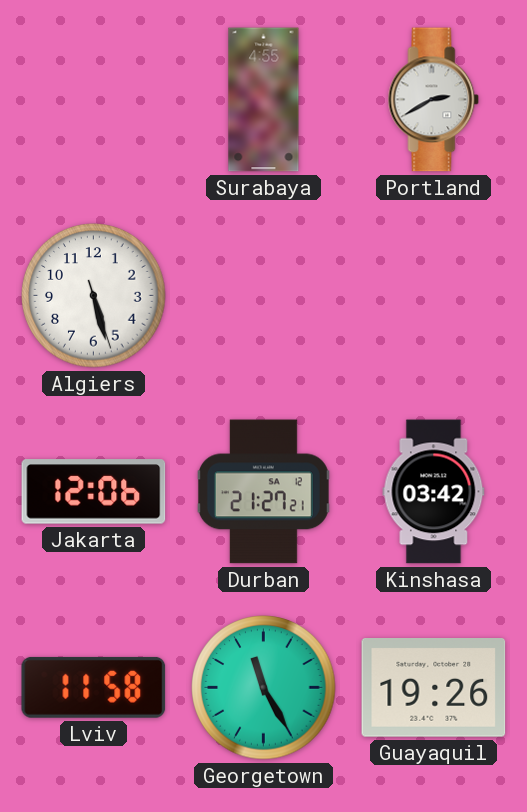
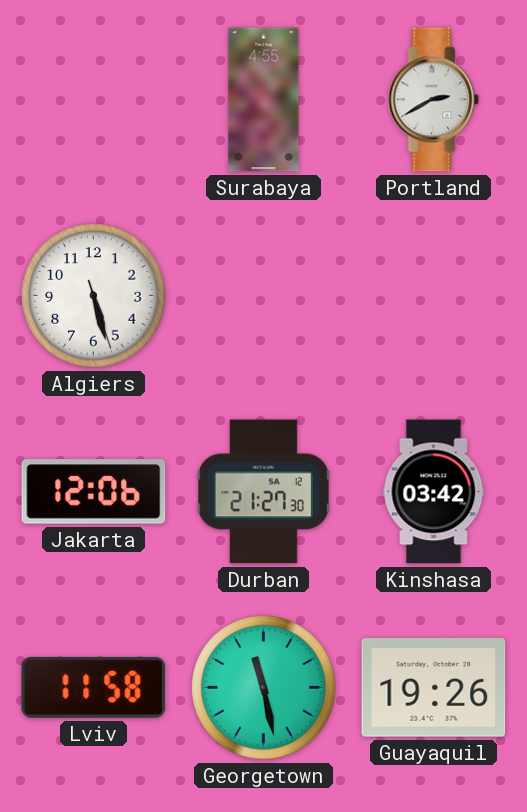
Durban: 21:27:21 -> 21:27:30 (263, 492)
Georgetown: 11:25 -> 11:28 (264, 688)
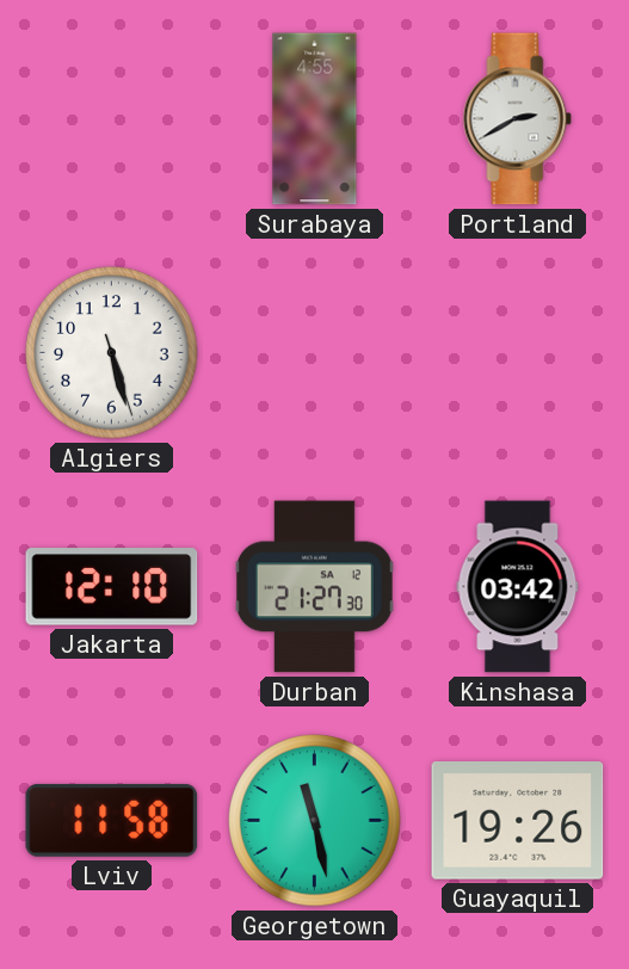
Jakarta: 12:06 -> 12:10 (112, 587)
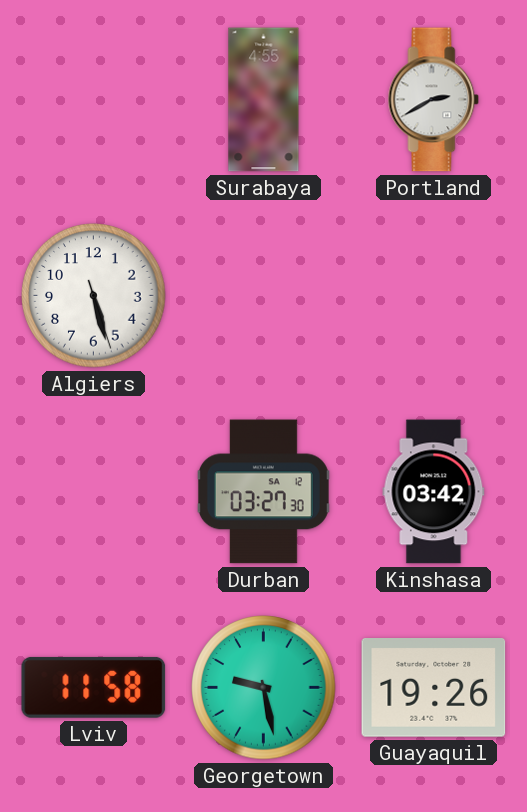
Jakarta: 12:10 -> none (112, 587)
Durban: 21:27 -> 03:27 (263, 492)
Georgetown: 11:28 -> 9:28 (264, 688)
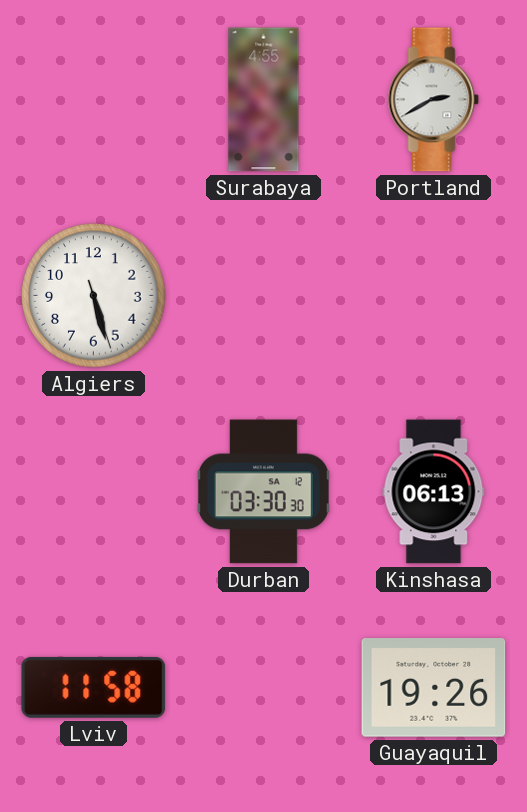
Durban: 03:27 -> 03:30 (263, 492)
Kinshasa: 03:42 -> 06:13 (434, 492)
Georgetown: 9:28 -> none (264, 688)
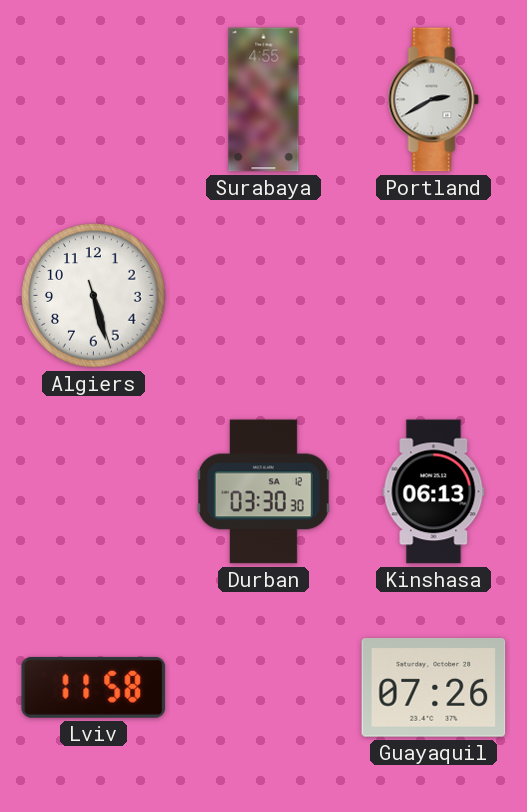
Guayaquil: 19:26 -> 07:26 (434, 688)
